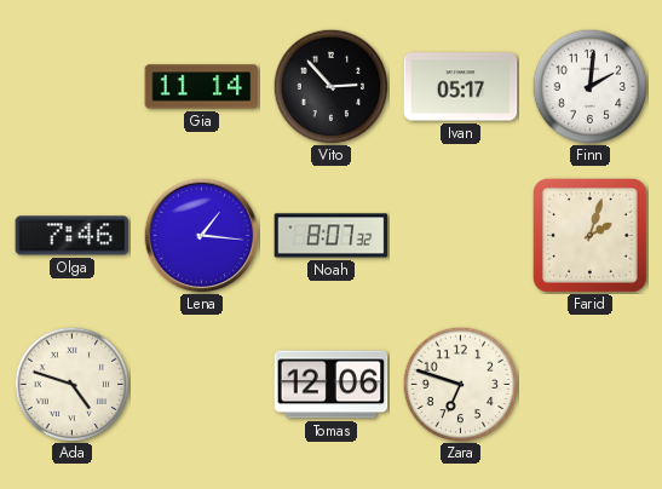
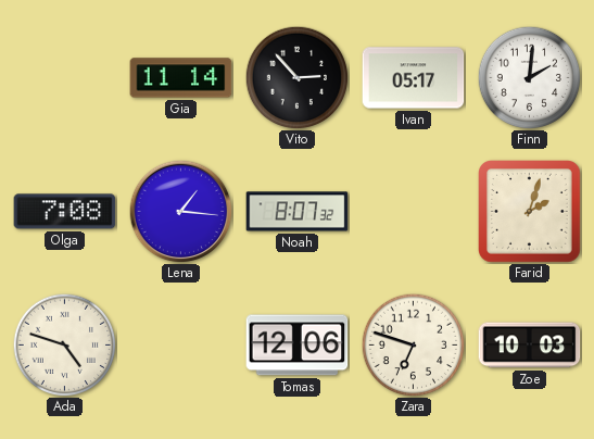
Olga: 7:46 -> 7:08 (65, 212)
Zoe: none -> 10:03 (530, 346)
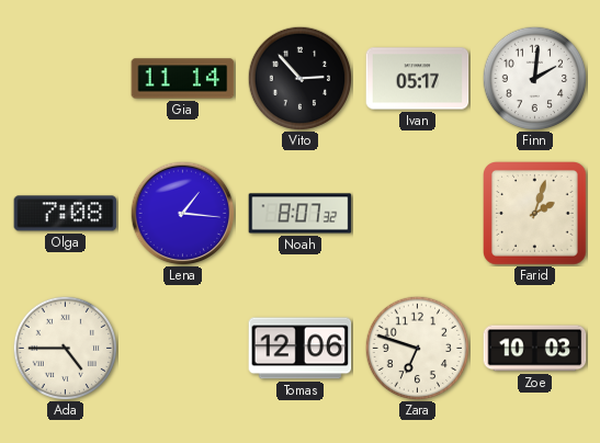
Ada: 4:48 -> 4:45 (65, 348)
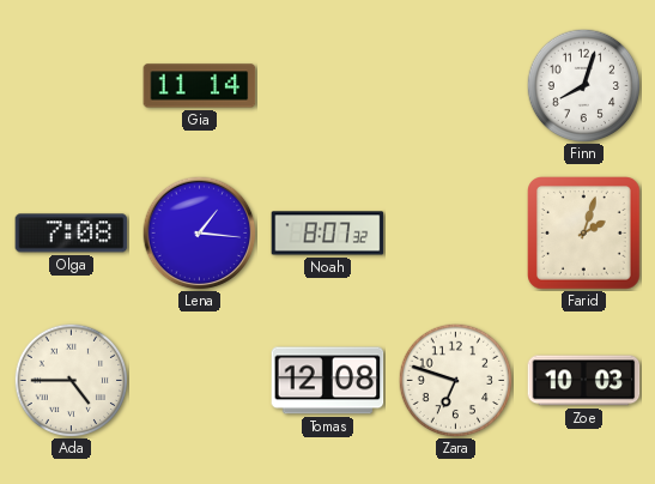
Vito: 2:53 -> none (299, 78)
Ivan: 05:17 -> none (418, 79)
Finn: 2:01 -> 8:03 (583, 85)
Tomas: 12:06 -> 12:08 (328, 381)
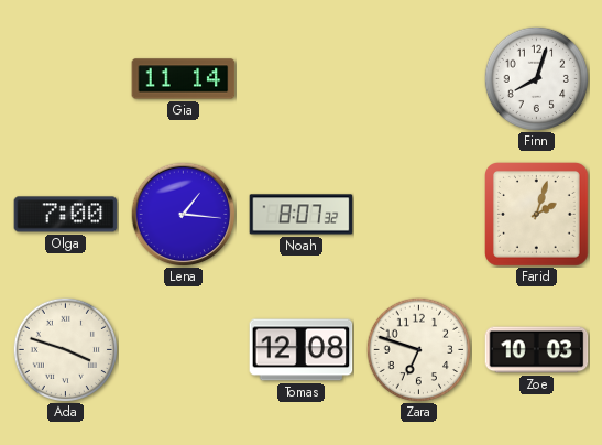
Olga: 7:08 -> 7:00 (66, 215)
Ada: 4:45 -> 3:48 (65, 349)
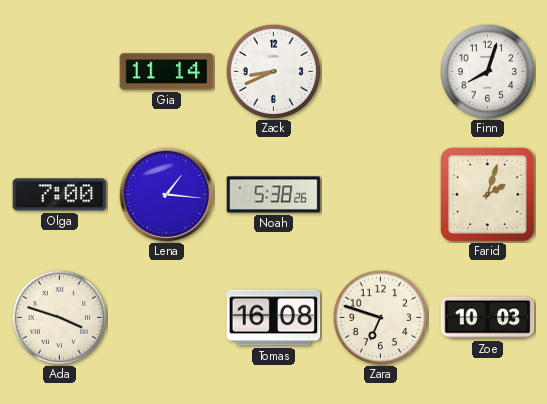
Zack: none -> 8:41 (273, 71)
Noah: 8:07 -> 5:38 (274, 195)
Tomas: 12:08 -> 16:08 (274, 318)
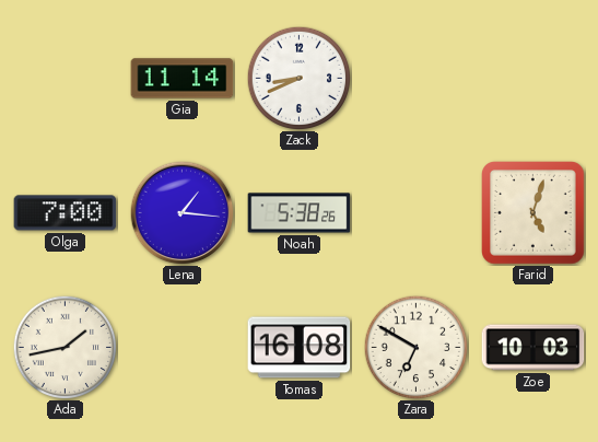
Finn: 8:03 -> none (487, 71)
Farid: 2:03 -> 5:03 (533, 213)
Ada: 3:48 -> 1:43 (65, 347)
Zara: 6:48 -> 6:50 (415, 347)
